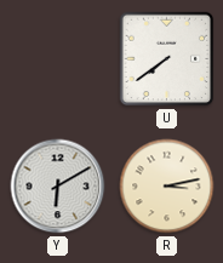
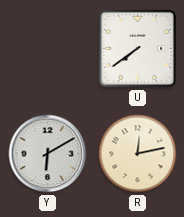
R: 3:13 -> 12:13 (138, 154)
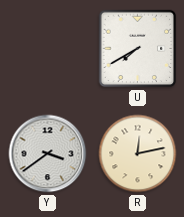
U: 7:39 -> 7:40 (138, 49)
Y: 6:10 -> 3:39 (48, 154)
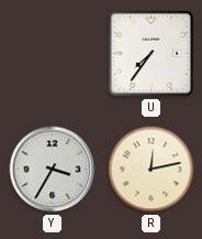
U: 7:40 -> 7:36 (151, 54)
Y: 3:39 -> 3:35 (53, 170)
